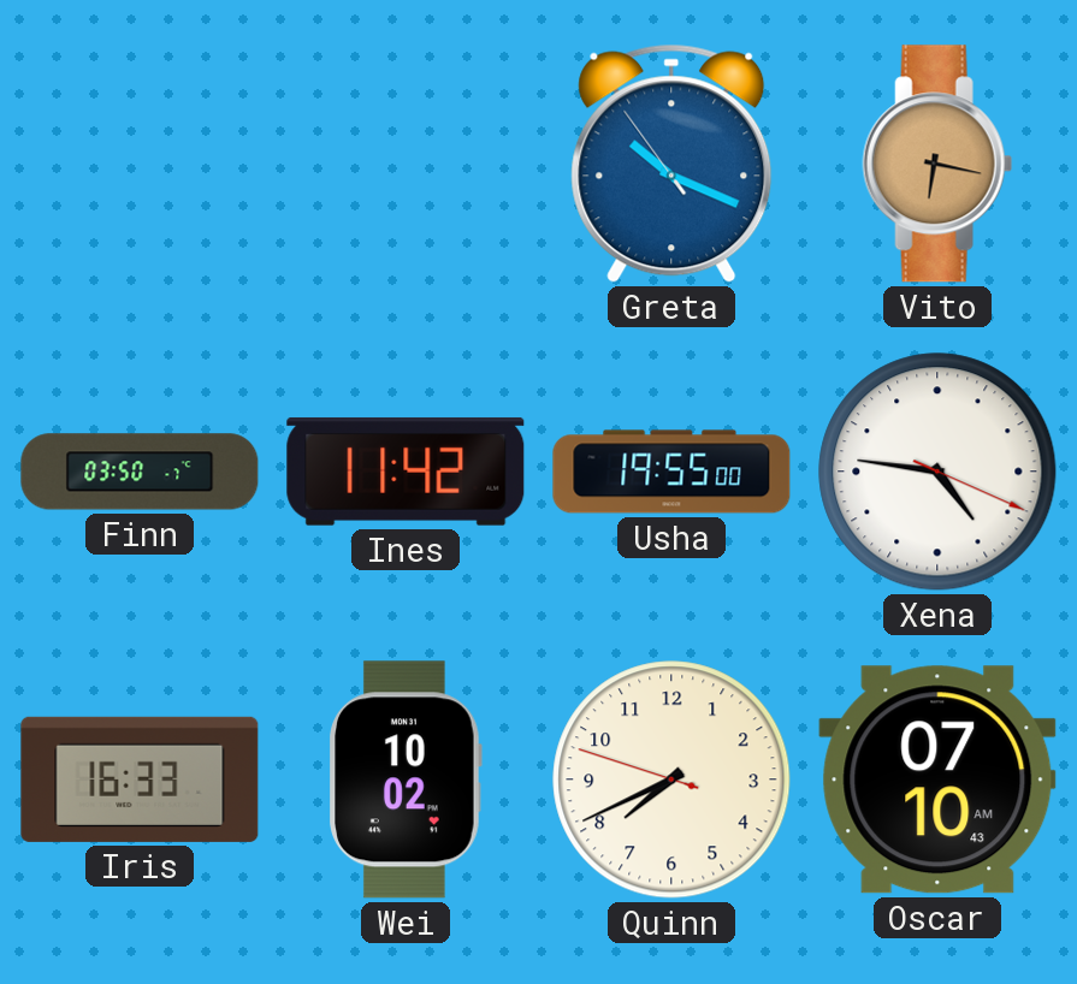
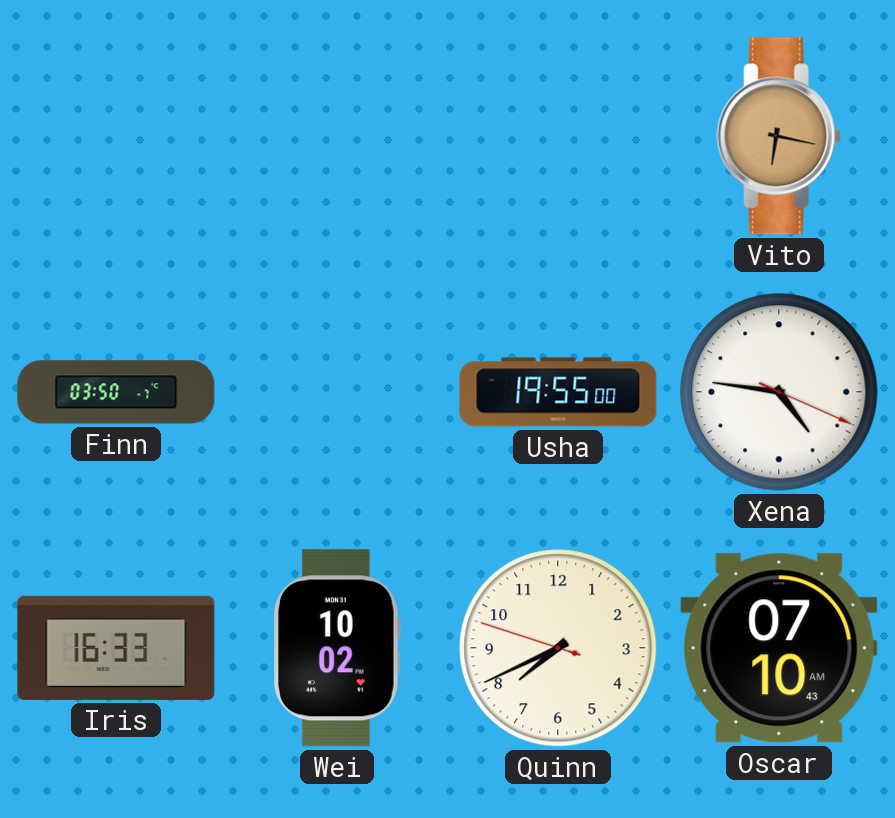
Greta: 10:18 -> none (671, 164)
Ines: 11:42 -> none (406, 472)
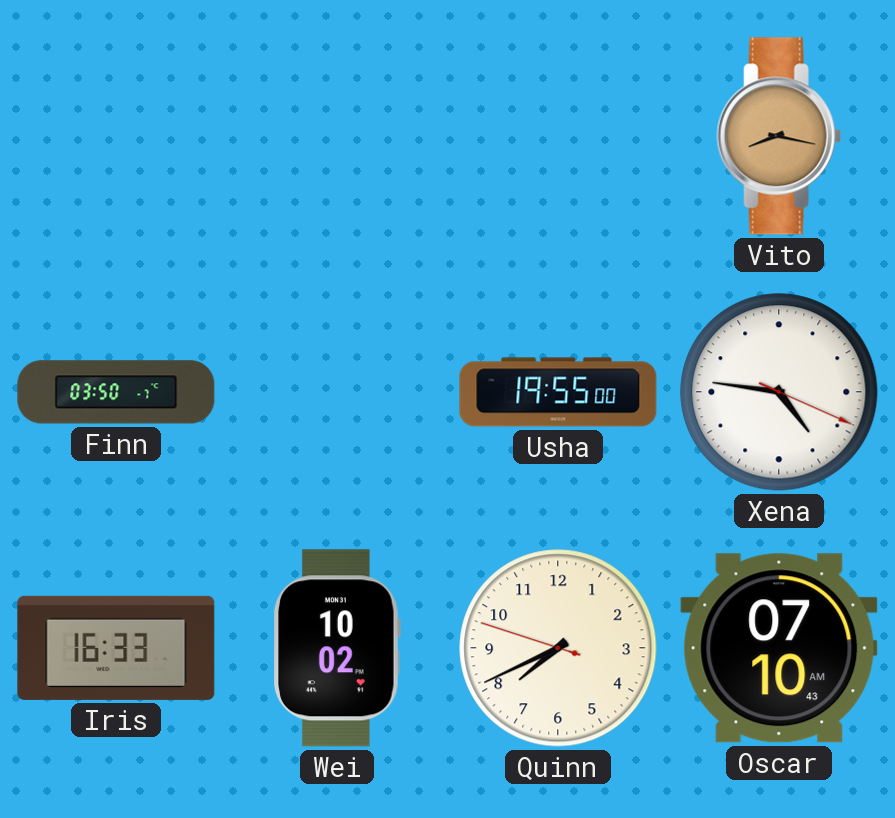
Vito: 6:17 -> 8:17 (779, 136)
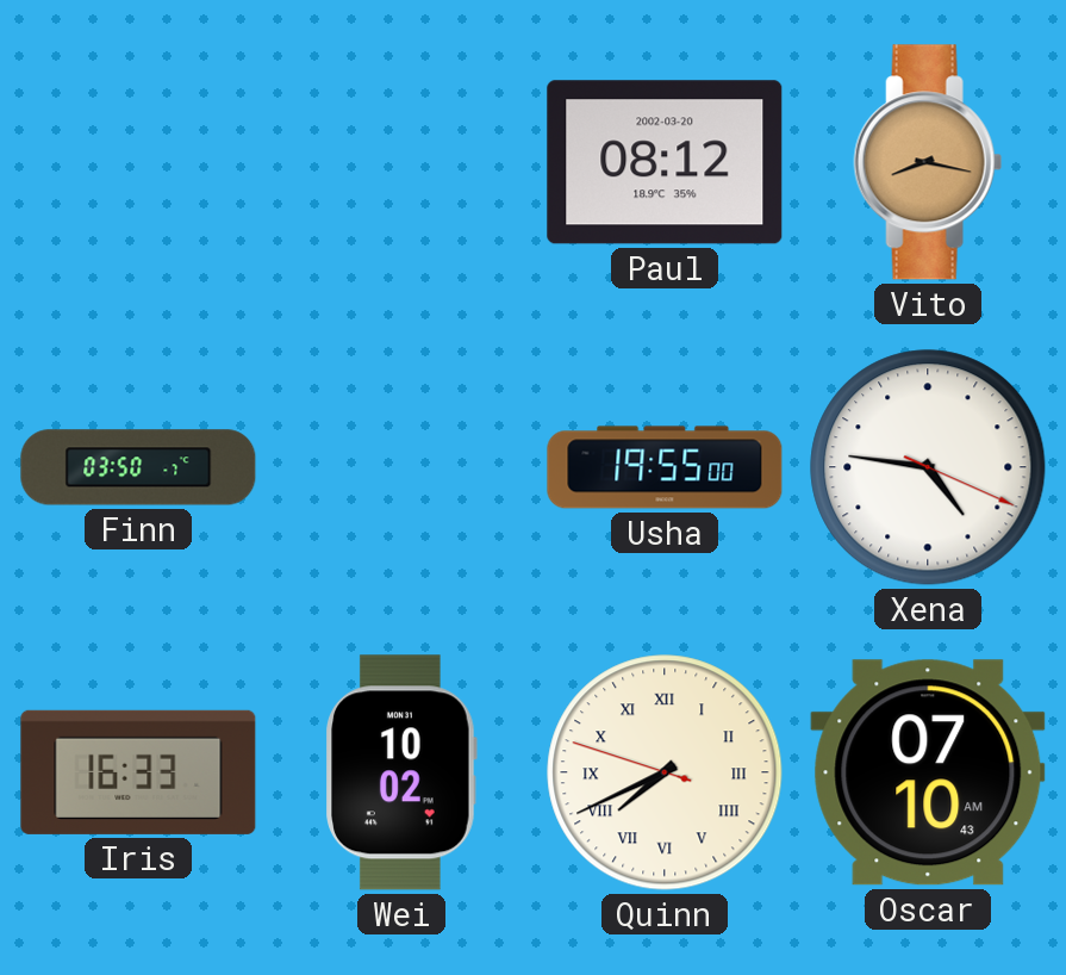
Paul: none -> 08:12 (665, 162)
Quinn numerals: Arabic -> Roman (665, 772)
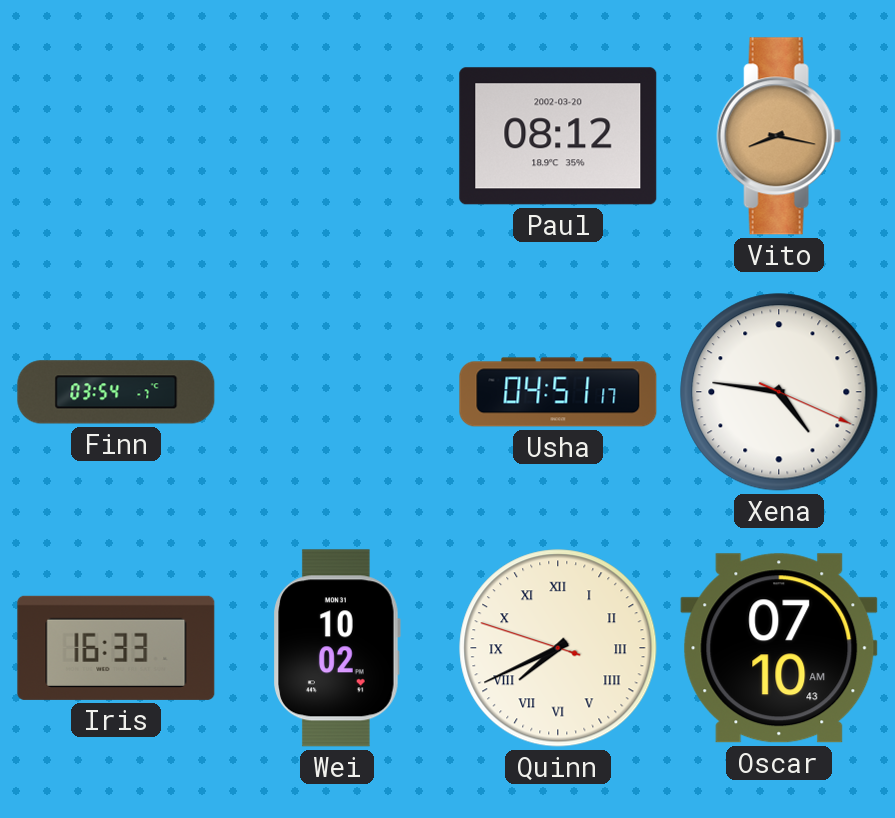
Finn: 03:50 -> 03:54 (116, 392)
Usha: 19:55 -> 04:51 (558, 392)
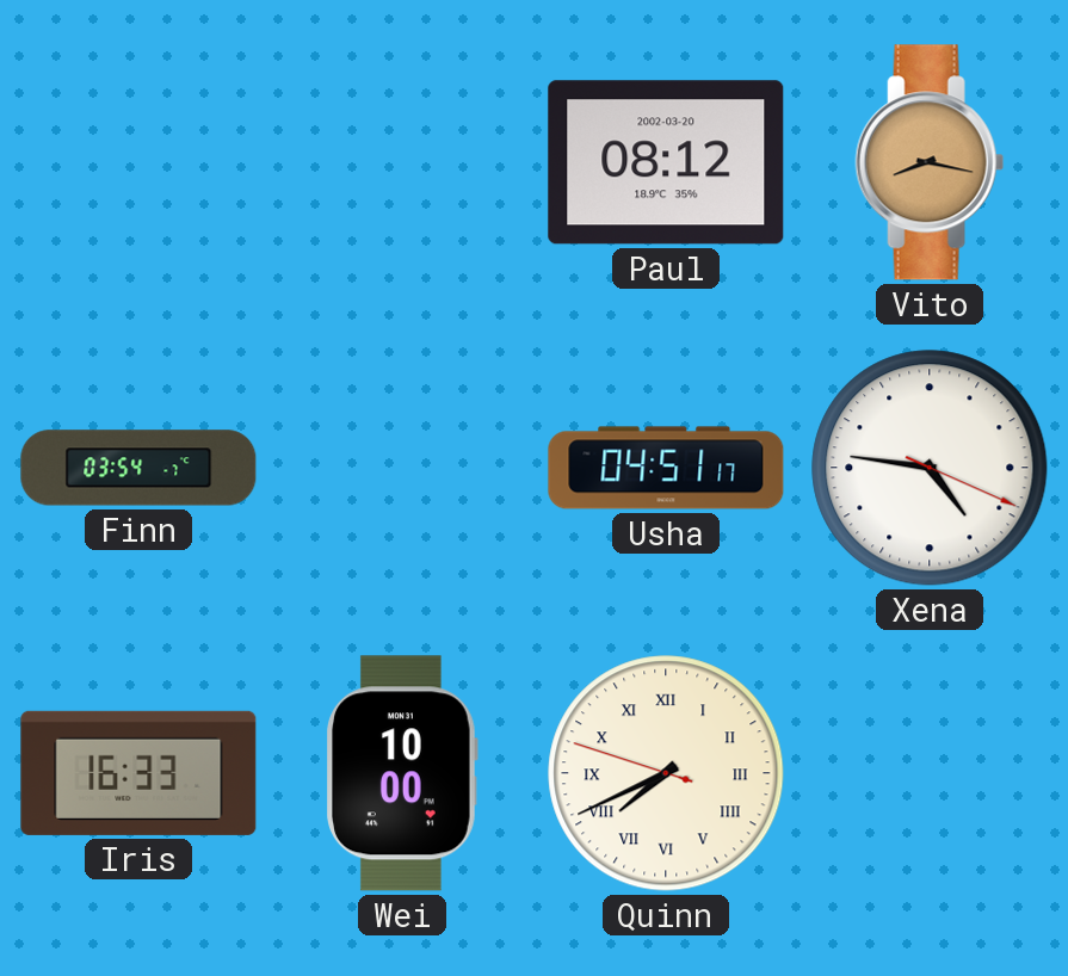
Wei: 10:02 -> 10:00 (402, 773)
Oscar: 07:10 -> none (779, 648)
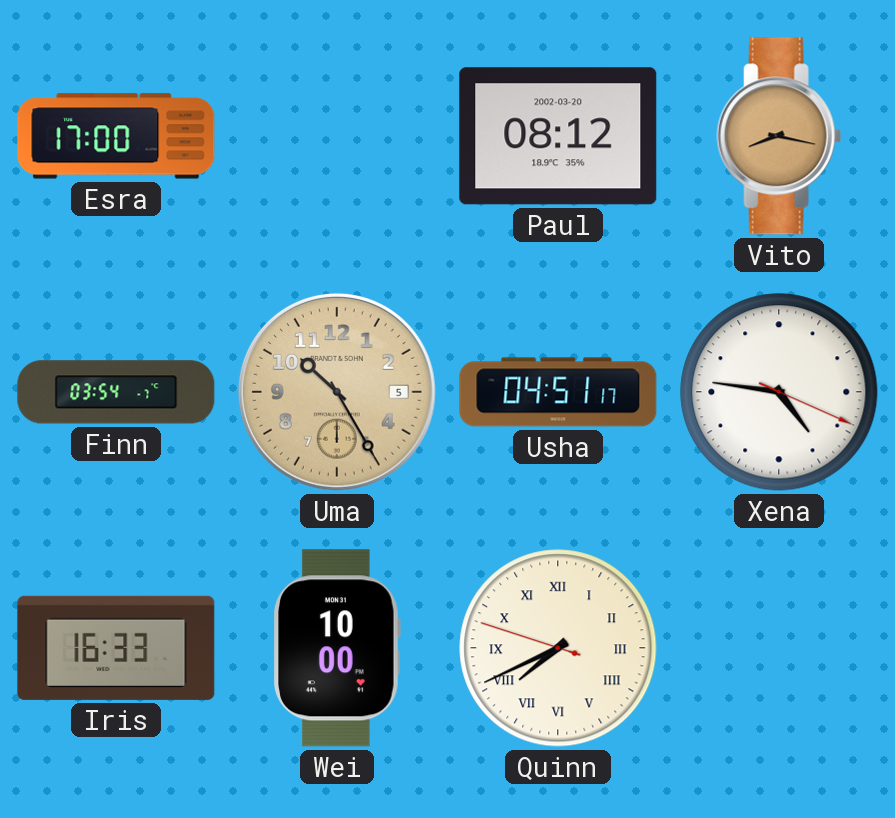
Esra: none -> 17:00 (116, 136)
Uma: none -> 10:25 (337, 392)
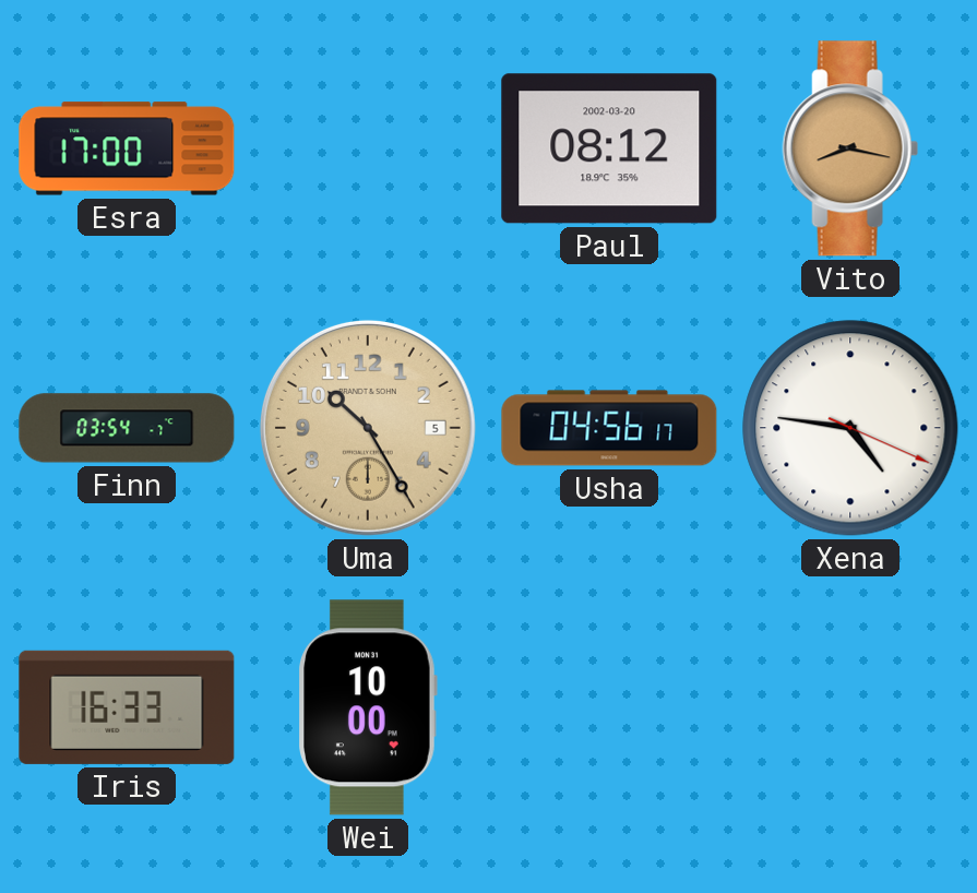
Usha: 04:51 -> 04:56 (609, 428)
Quinn: 7:40 -> none (558, 648)
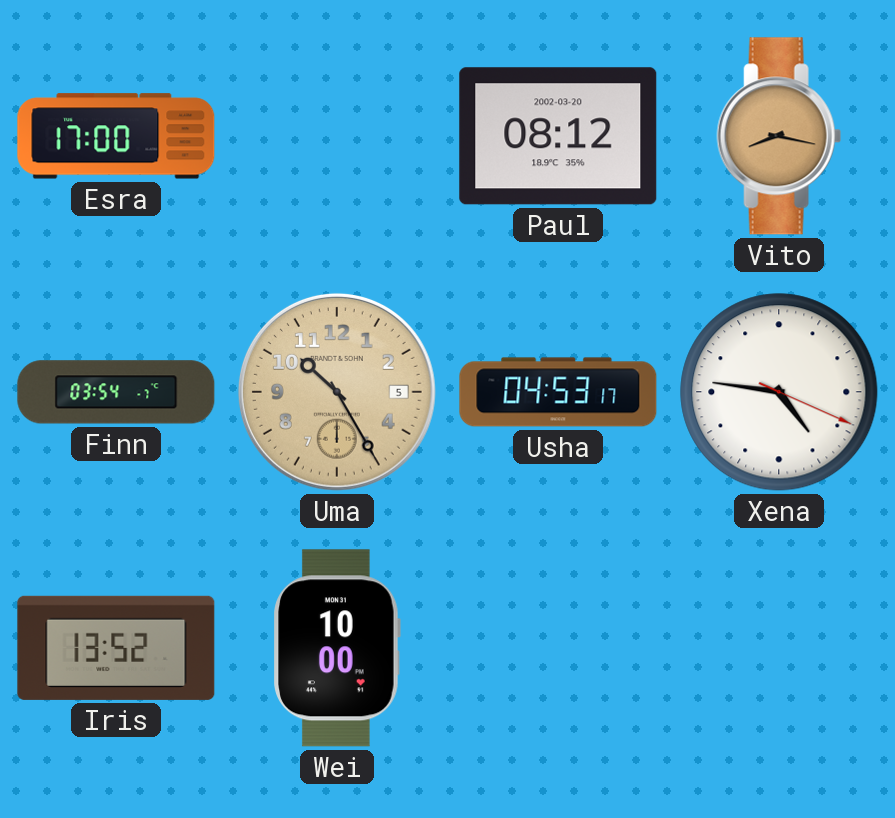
Usha: 04:56 -> 04:53 (558, 392)
Iris: 16:33 -> 13:52 (116, 648)
